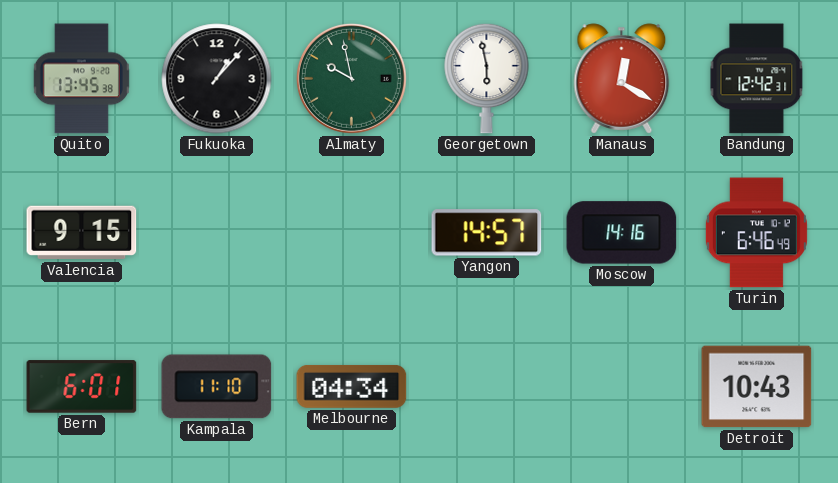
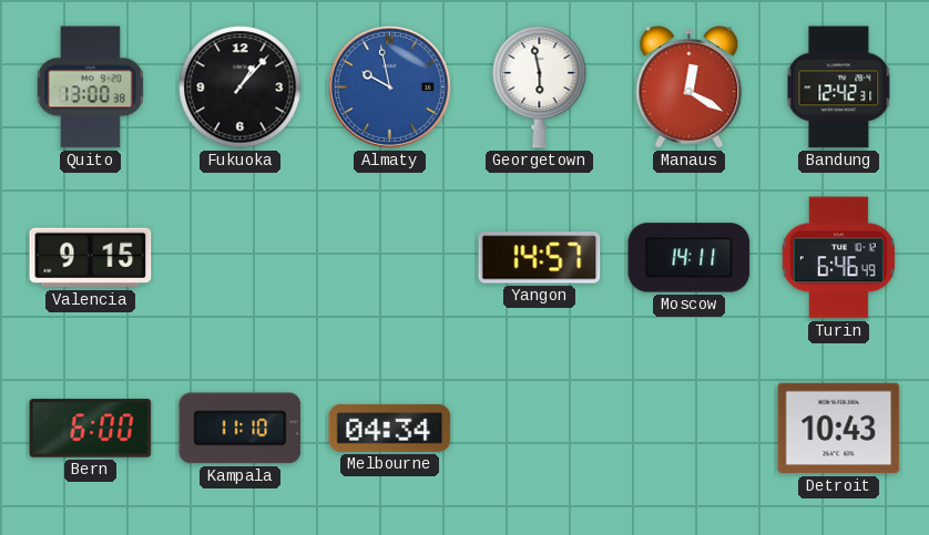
Quito: 13:45 -> 13:00 (90, 88)
Almaty dial: green -> blue (389, 86)
Moscow: 14:16 -> 14:11 (690, 258)
Bern: 6:01 -> 6:00 (91, 429)
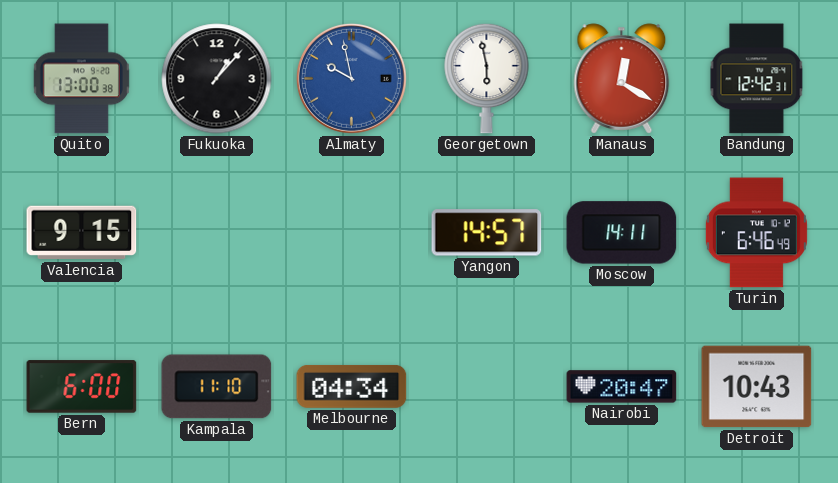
Nairobi: none -> 20:47 (622, 387)
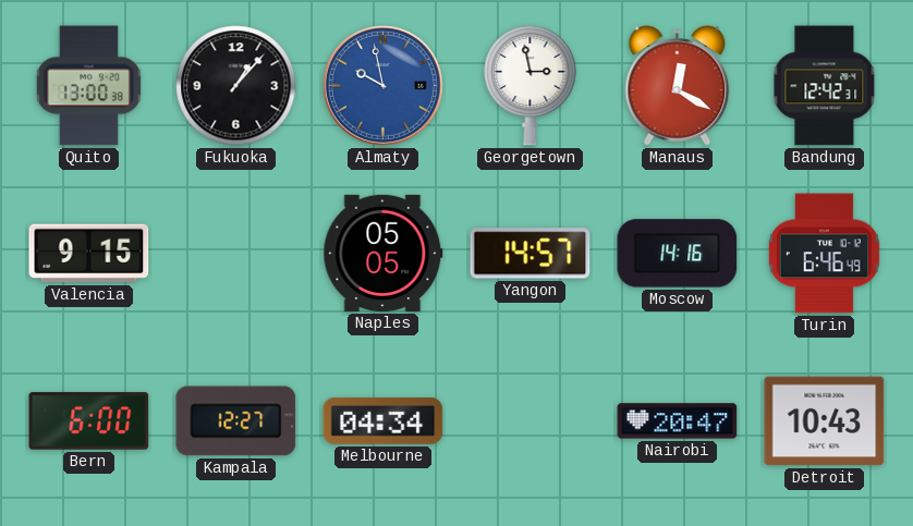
Georgetown: 5:58 -> 2:58 (531, 85)
Naples: none -> 05:05 (384, 253)
Moscow: 14:11 -> 14:16 (678, 254)
Kampala: 11:10 -> 12:27 (236, 421)
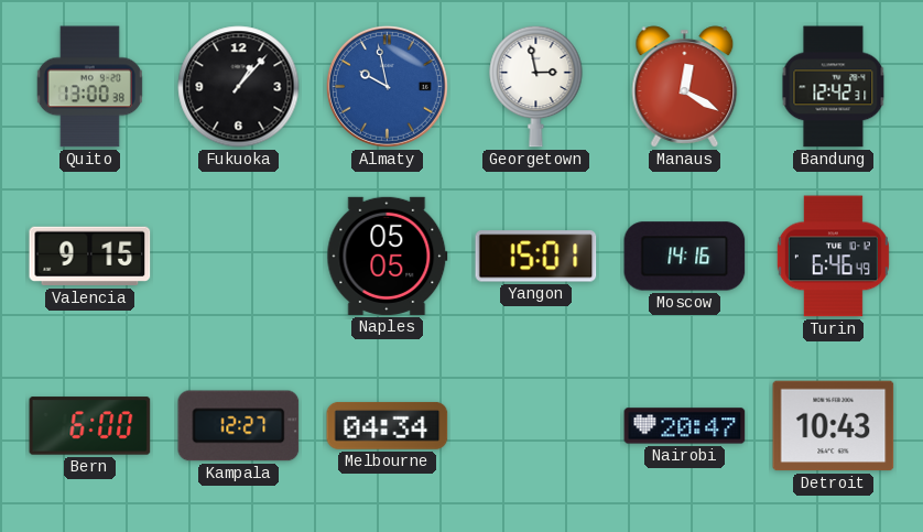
Yangon: 14:57 -> 15:01 (536, 257)
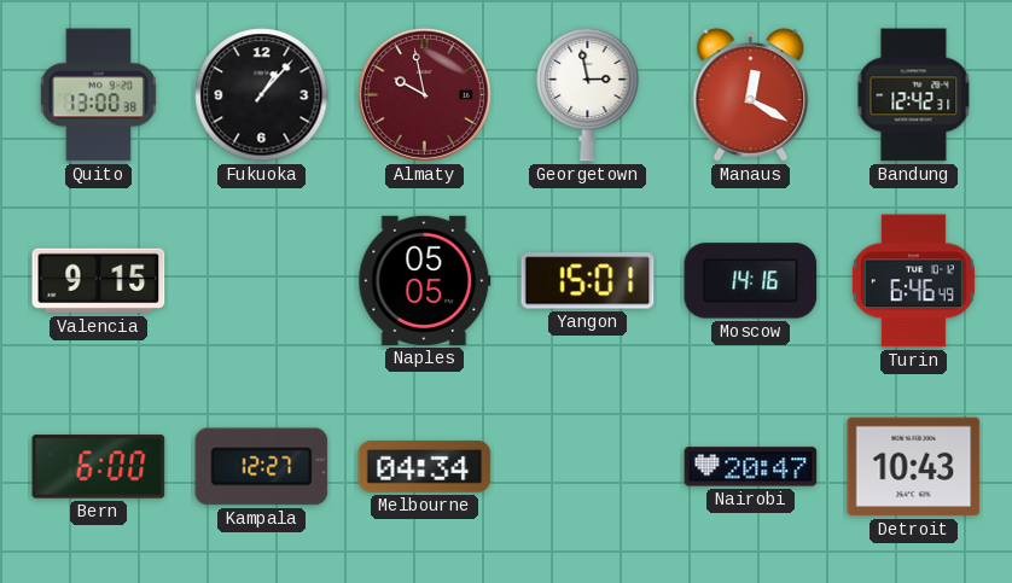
Almaty dial: blue -> burgundy (424, 94)
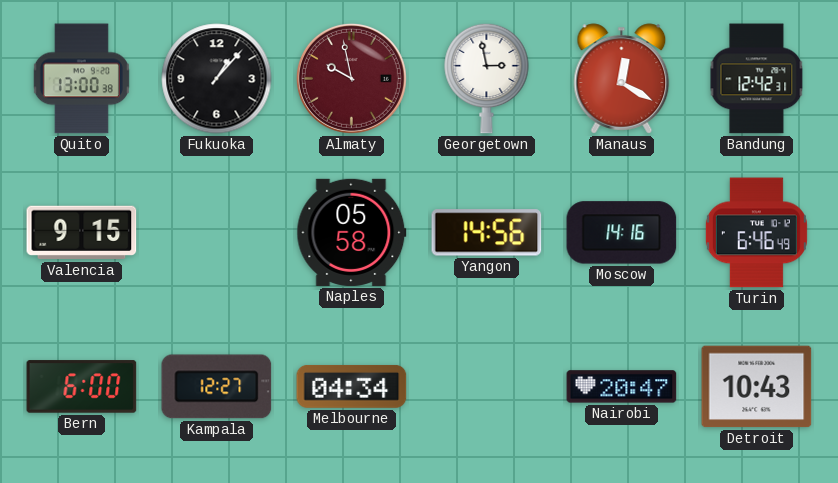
Naples: 05:05 -> 05:58 (352, 232)
Yangon: 15:01 -> 14:56 (487, 233)
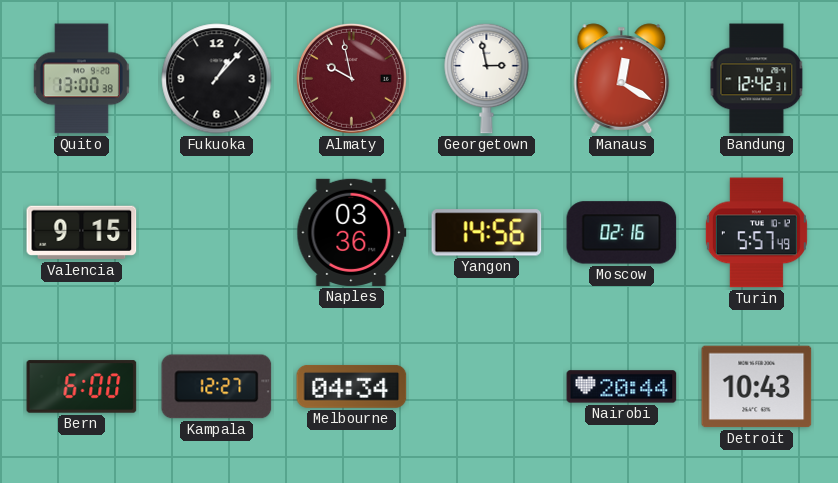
Naples: 05:58 -> 03:36 (352, 232)
Moscow: 14:16 -> 02:16 (622, 233)
Turin: 6:46 -> 5:57 (756, 233)
Nairobi: 20:47 -> 20:44 (622, 387)
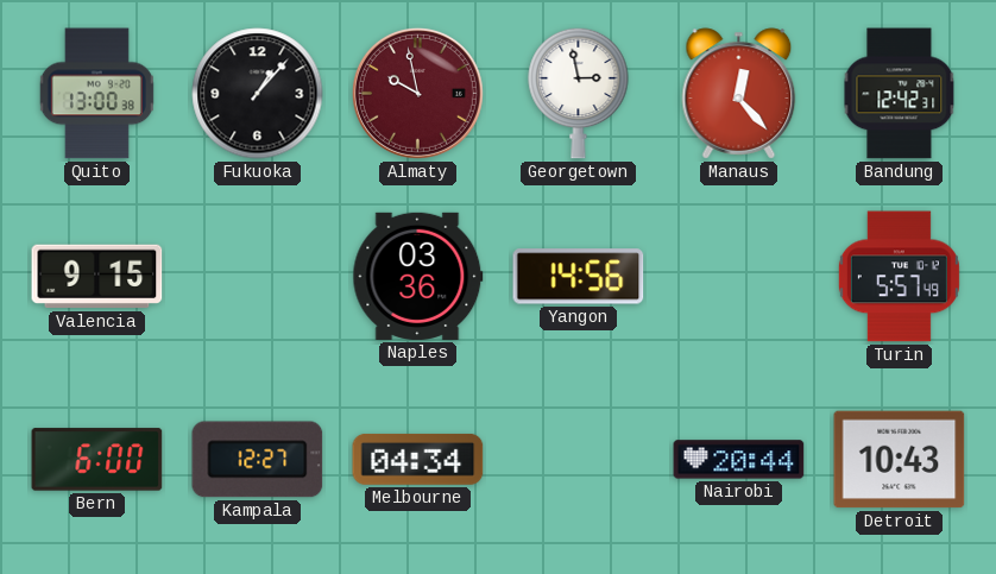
Manaus: 12:20 -> 12:23 (739, 94)
Moscow: 02:16 -> none (622, 233)
